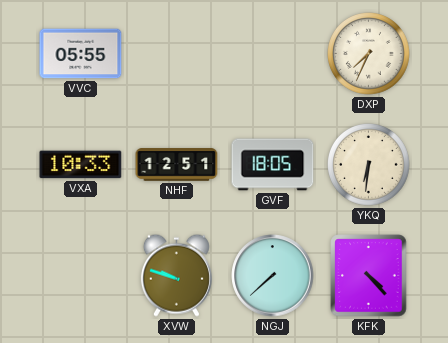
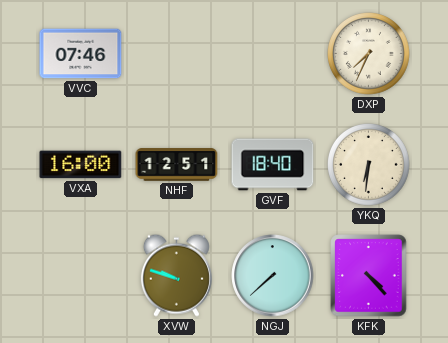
VVC: 05:55 -> 07:46 (81, 54)
VXA: 10:33 -> 16:00 (81, 165)
GVF: 18:05 -> 18:40 (273, 165)
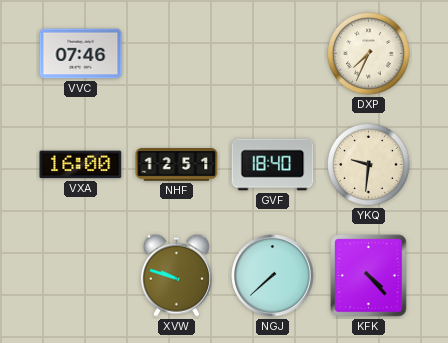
YKQ: 6:31 -> 9:31 (369, 165)
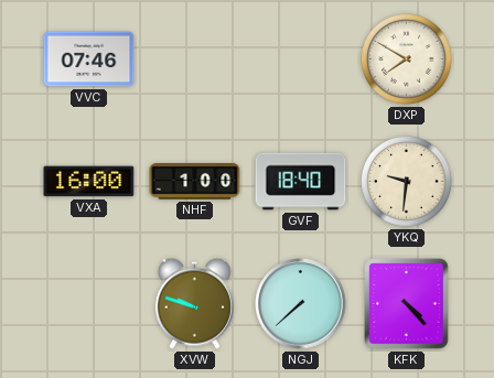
DXP: 7:34 -> 7:50 (407, 60)
NHF: 12:51 -> 1:00 (195, 182)
